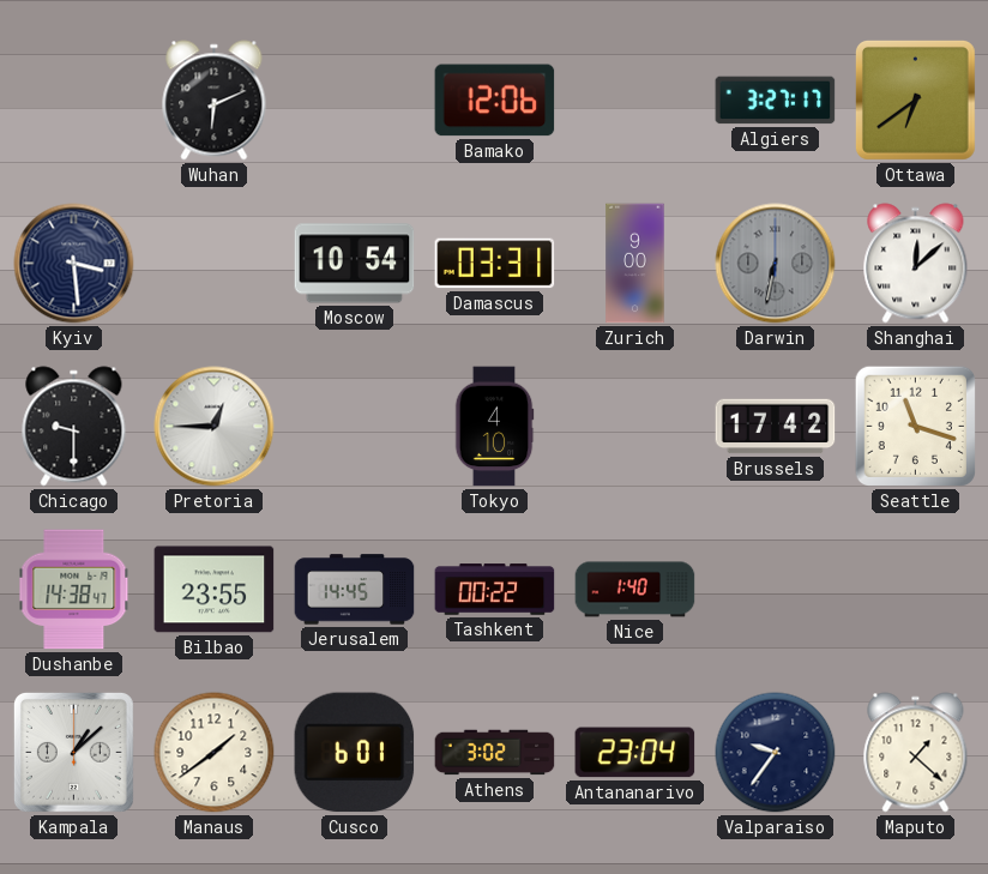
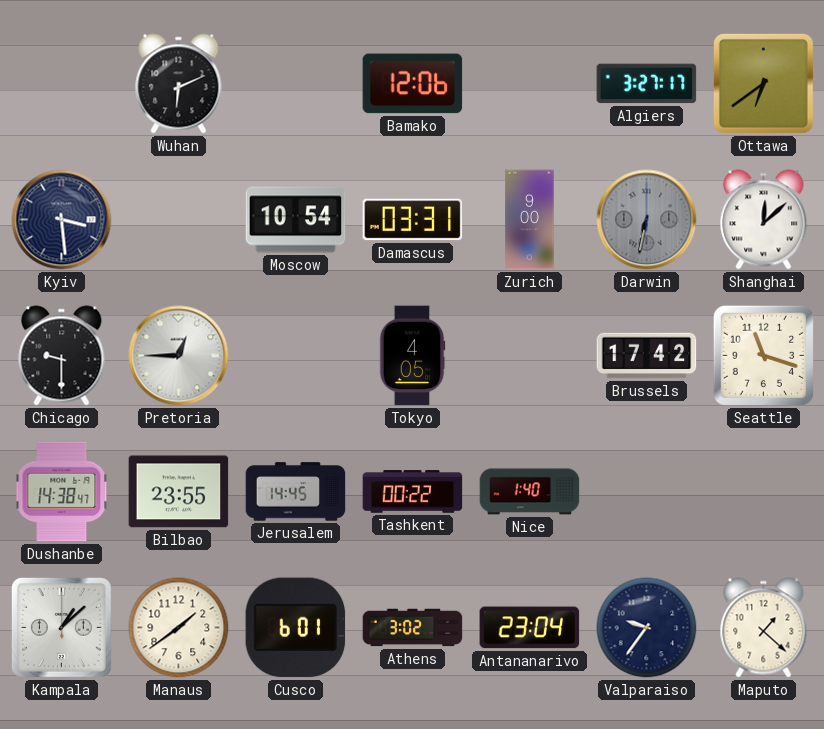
Tokyo: 4:10 -> 4:05 (412, 356)
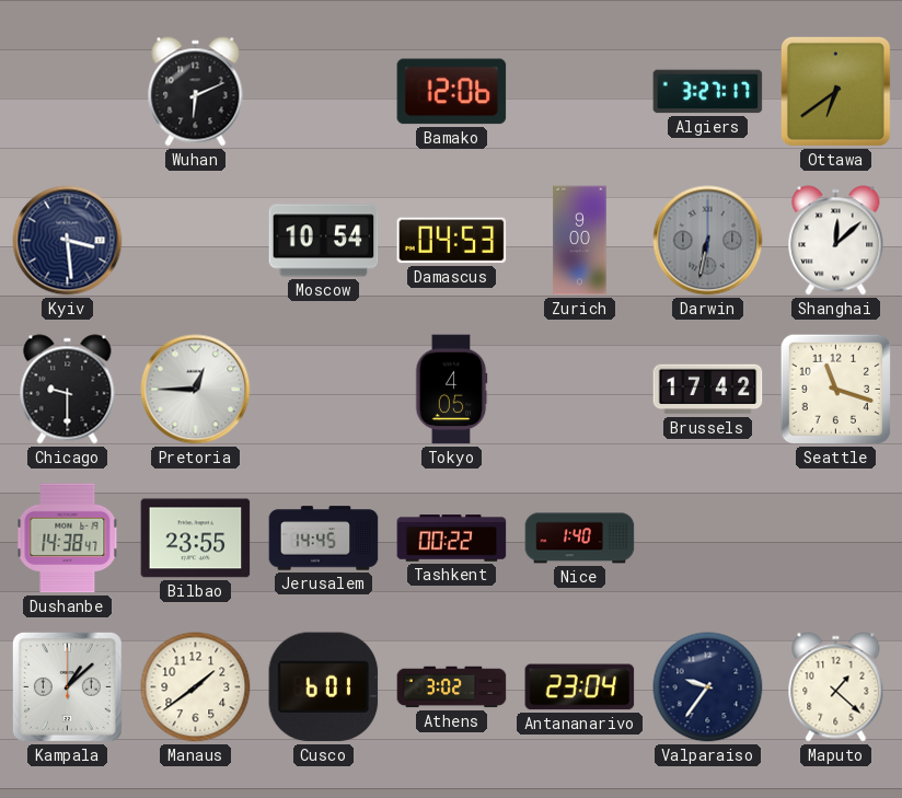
Damascus: 03:31 -> 04:53 (452, 241)
